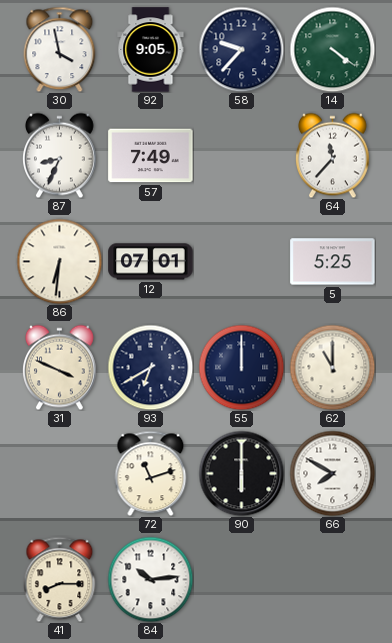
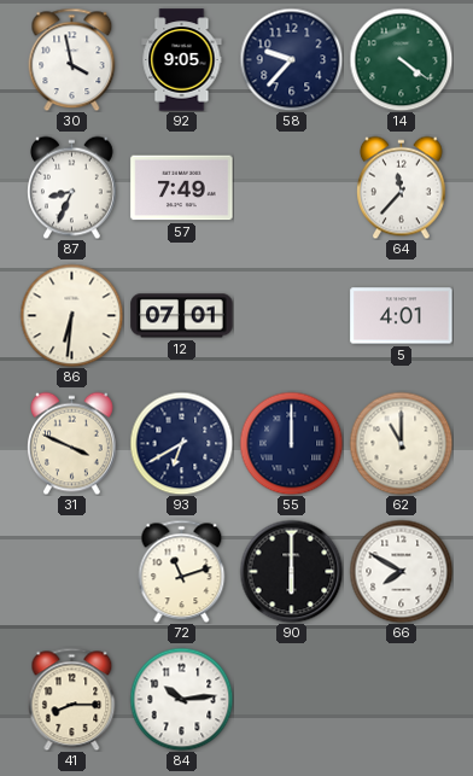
5: 5:25 -> 4:01 (402, 316)
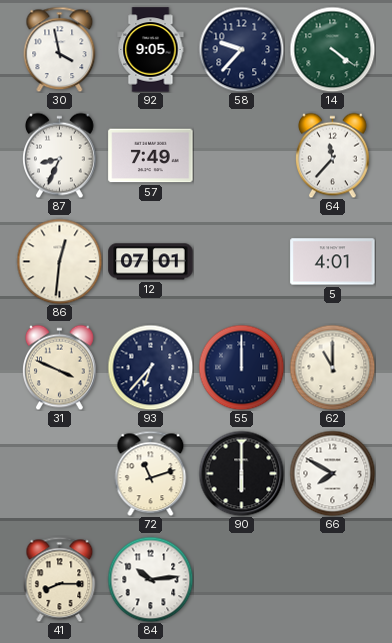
86: 6:31 -> 12:31 (59, 261)
93: 6:40 -> 6:37 (150, 367)
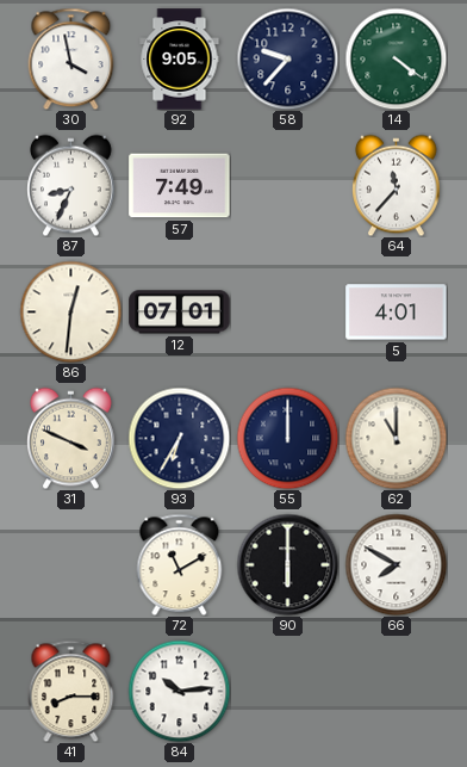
93: 6:37 -> 6:35 (179, 438)
72: 11:12 -> 11:10 (180, 564)
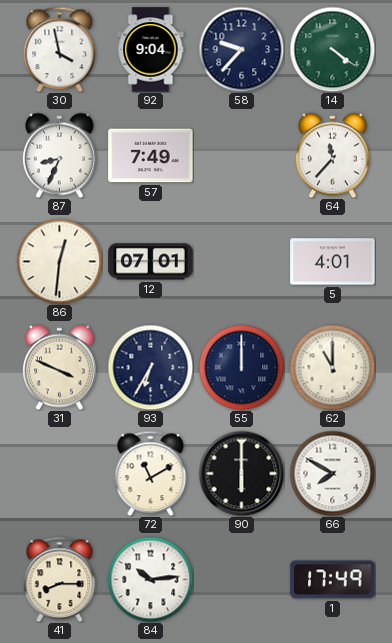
92: 9:05 -> 9:04 (151, 50)
1: none -> 17:49 (333, 580)
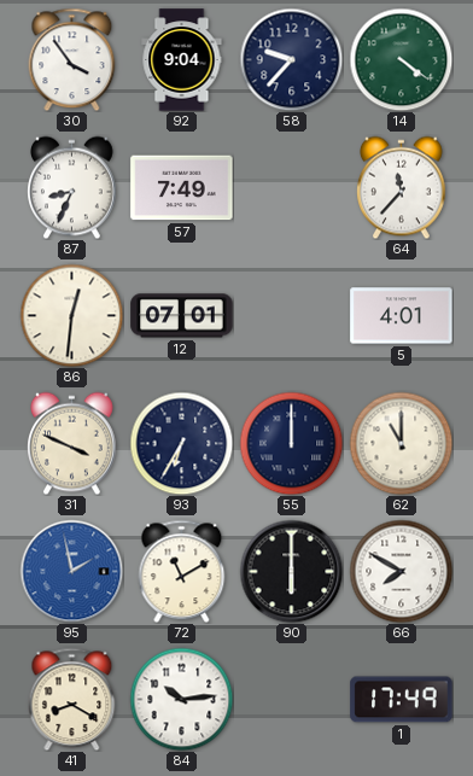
30: 3:58 -> 3:54 (72, 59)
95: none -> 1:58 (71, 571)
41: 8:15 -> 8:20 (72, 699)
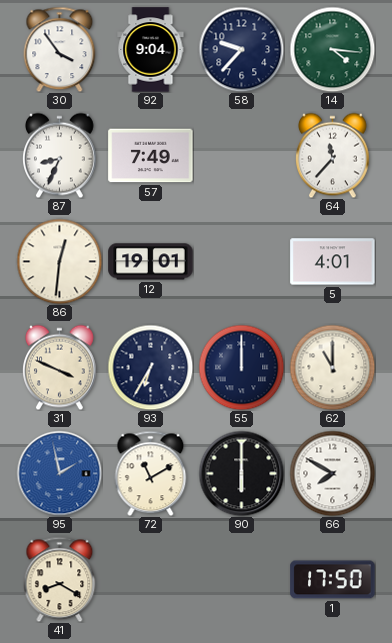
14: 4:21 -> 4:16 (332, 49)
12: 07:01 -> 19:01 (151, 262)
84: 10:14 -> none (181, 699)
1: 17:49 -> 17:50 (333, 580)
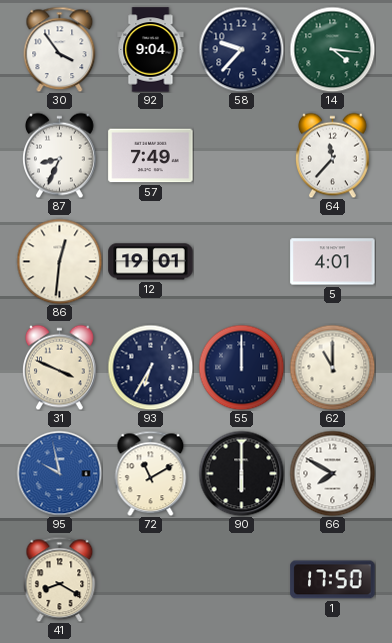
95: 1:58 -> 9:58 (59, 473)
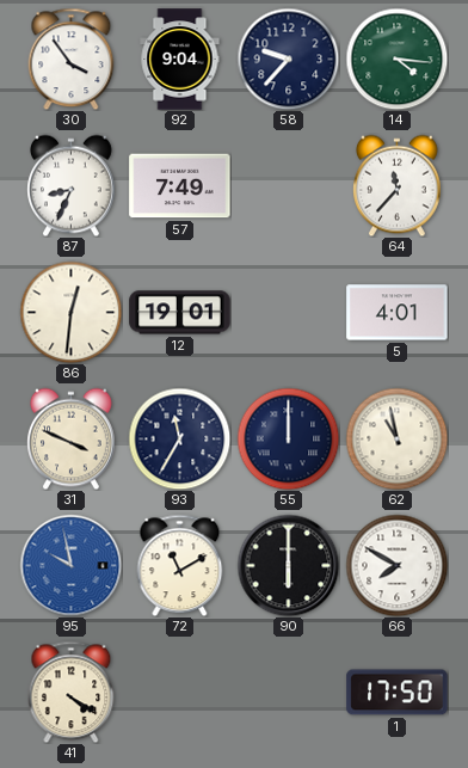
93: 6:35 -> 11:35 (179, 438)
62: 11:00 -> 10:58 (396, 438)
41: 8:20 -> 4:20 (72, 692)
